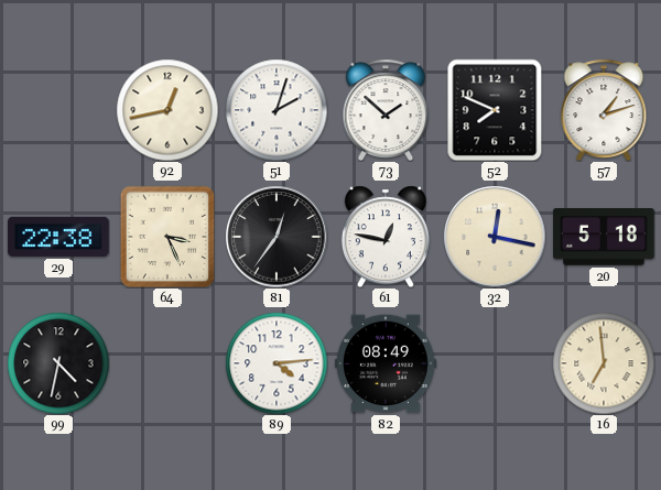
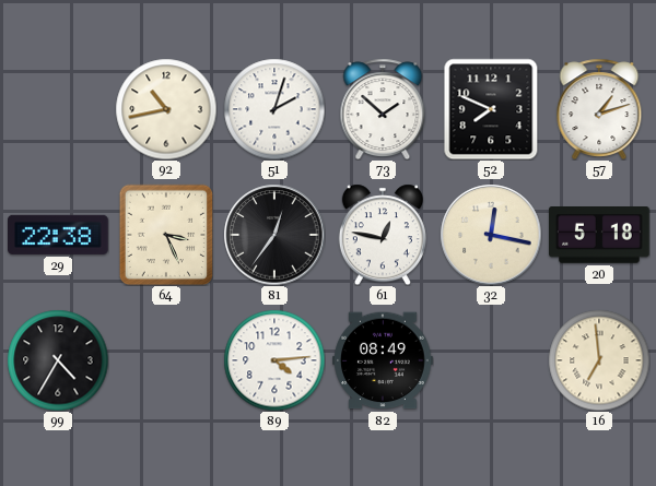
92: 12:43 -> 10:43 (166, 109)
99: 4:32 -> 4:35 (58, 360)
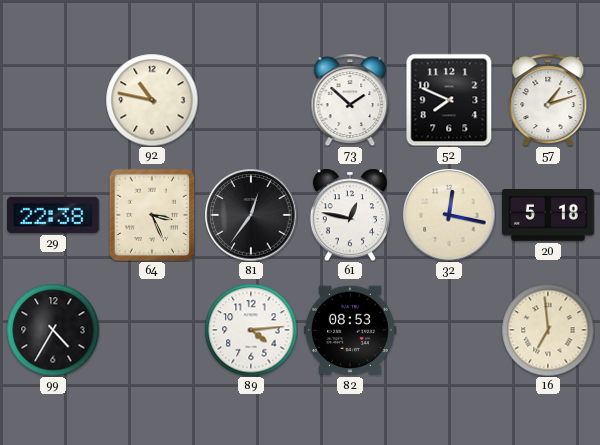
92: 10:43 -> 10:47 (152, 100)
51: 2:03 -> none (274, 109)
82: 08:49 -> 08:53 (351, 330)
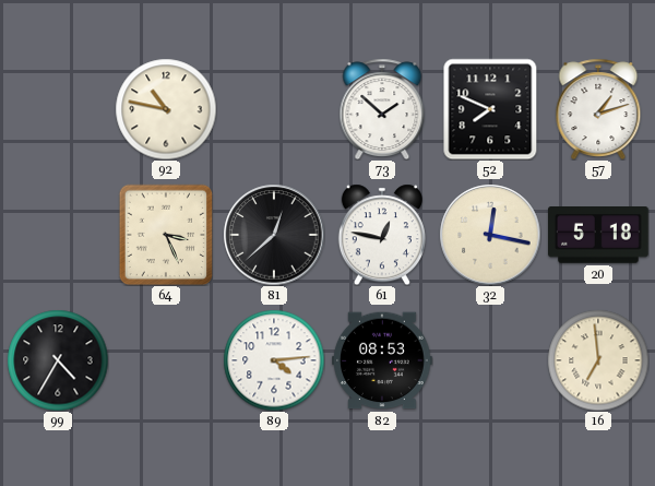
29: 22:38 -> none (54, 215)
81: 12:36 -> 12:38 (274, 235)
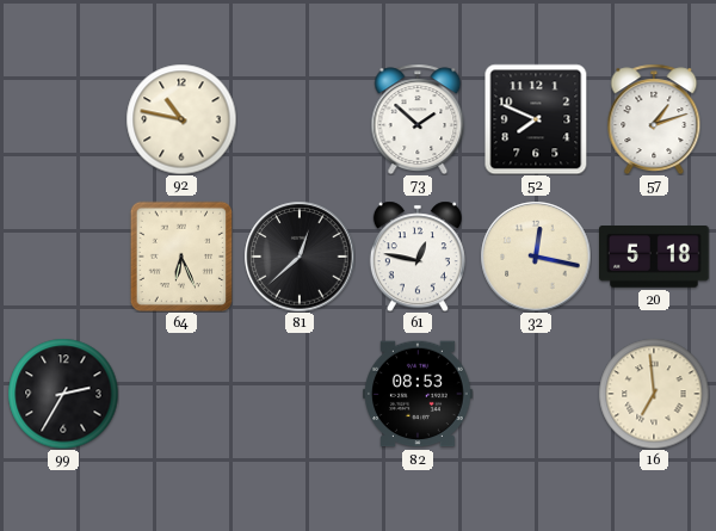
64: 3:26 -> 6:26 (181, 257)
99: 4:35 -> 2:35 (63, 394)
89: 4:14 -> none (274, 360)
